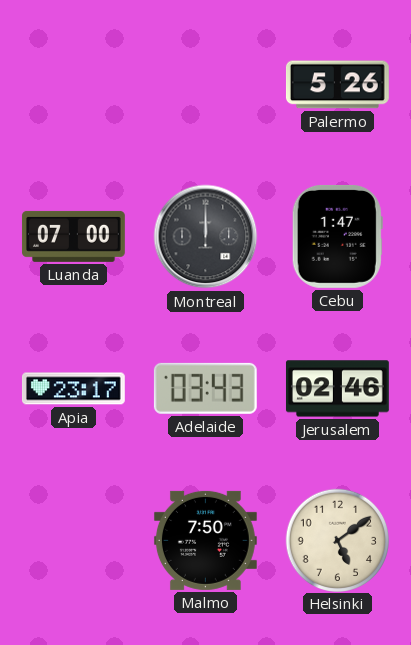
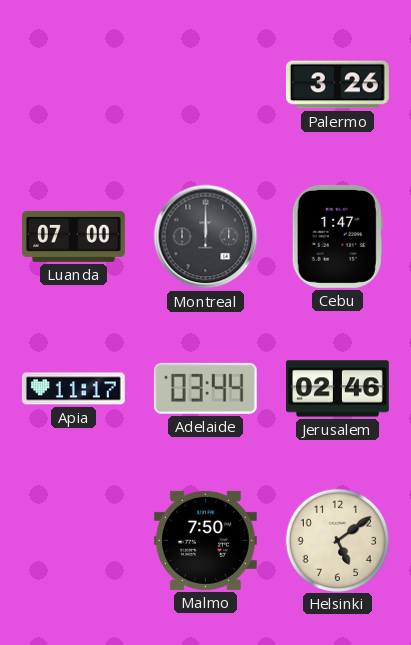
Palermo: 5:26 -> 3:26 (337, 85)
Apia: 23:17 -> 11:17 (73, 389)
Adelaide: 03:43 -> 03:44 (205, 388)
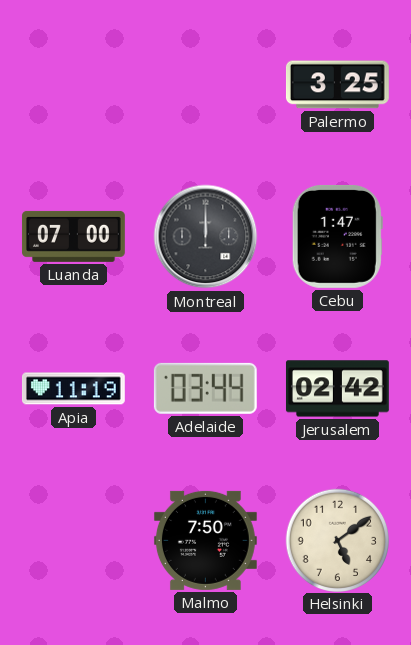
Palermo: 3:26 -> 3:25 (337, 85)
Apia: 11:17 -> 11:19 (73, 389)
Jerusalem: 02:46 -> 02:42 (337, 389)
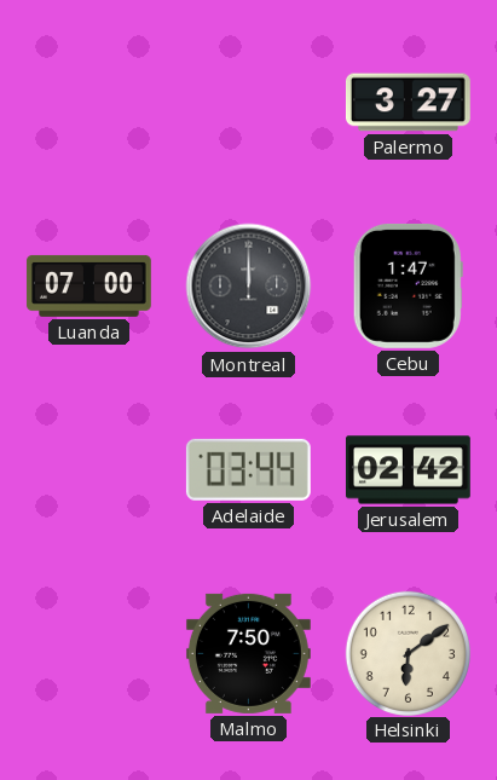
Palermo: 3:25 -> 3:27 (408, 103)
Apia: 11:19 -> none (73, 389)
Helsinki: 5:09 -> 6:09 (408, 653)
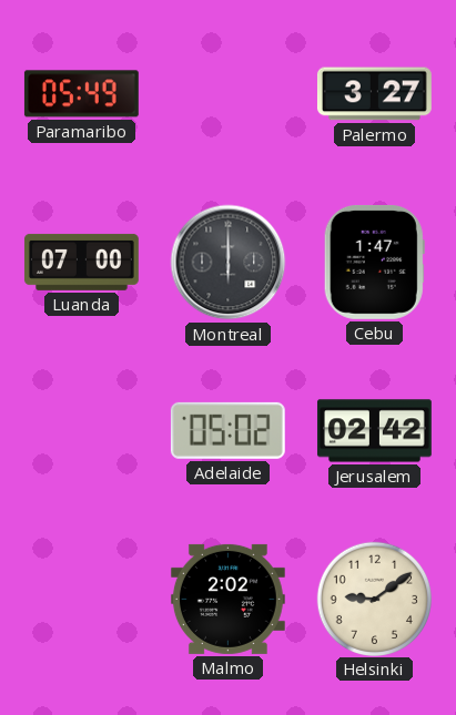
Paramaribo: none -> 05:49 (81, 94)
Montreal: 12:00 -> 6:00 (229, 263)
Adelaide: 03:44 -> 05:02 (227, 430)
Malmo: 7:50 -> 2:02 (227, 599)
Helsinki: 6:09 -> 9:09 (374, 599)
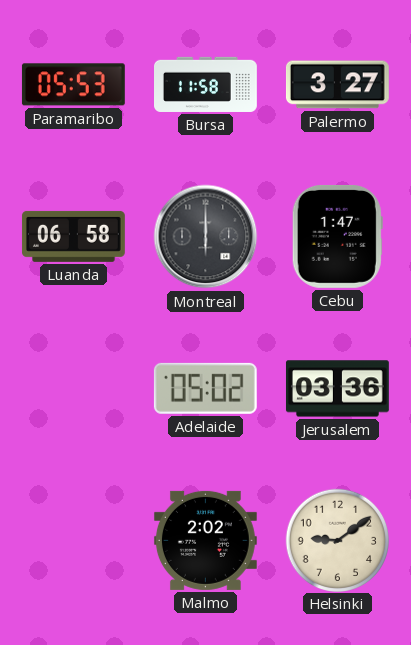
Paramaribo: 05:49 -> 05:53 (73, 85)
Bursa: none -> 11:58 (206, 84)
Luanda: 07:00 -> 06:58 (73, 236)
Jerusalem: 02:42 -> 03:36 (337, 389)
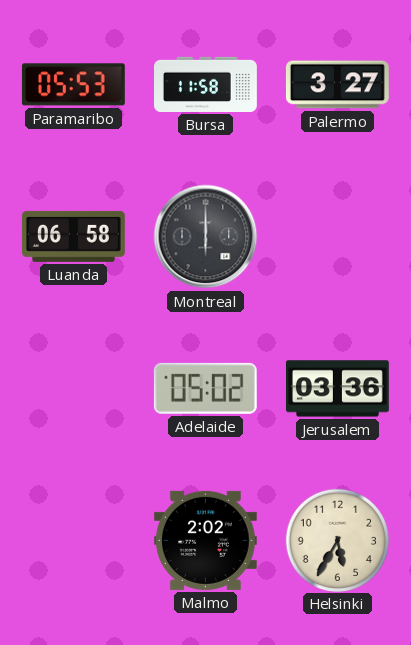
Cebu: 1:47 -> none (337, 236)
Helsinki: 9:09 -> 5:35 (337, 540)
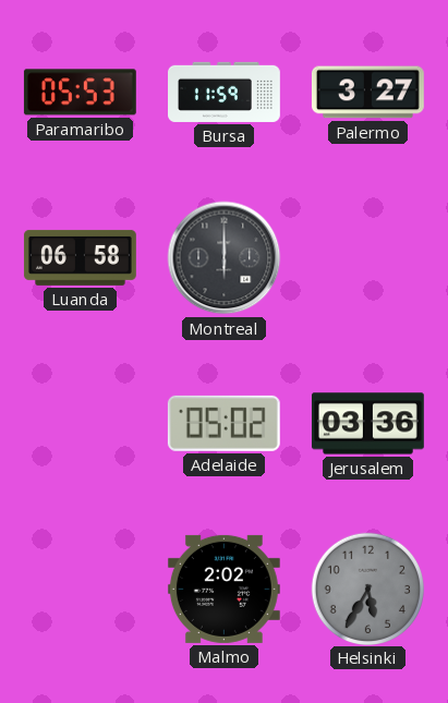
Bursa: 11:58 -> 11:59 (225, 92)
Helsinki dial: cream -> grey (367, 589)
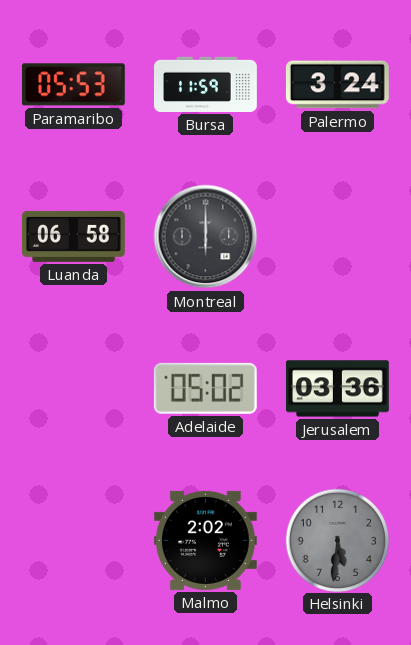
Palermo: 3:27 -> 3:24 (337, 85)
Helsinki: 5:35 -> 5:31 (337, 540)
